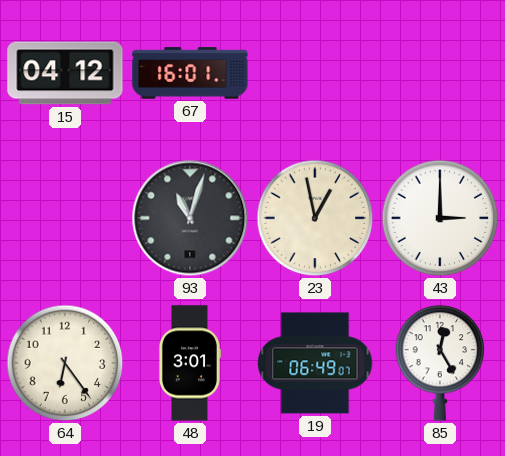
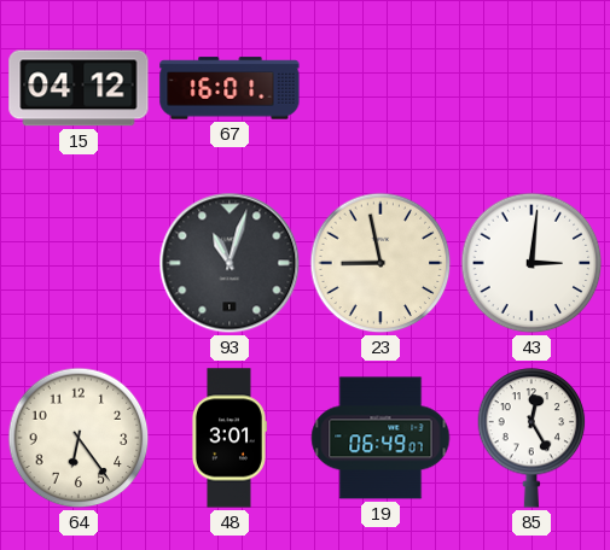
23: 12:58 -> 8:58 (380, 263)
43: 3:00 -> 3:01 (531, 263)
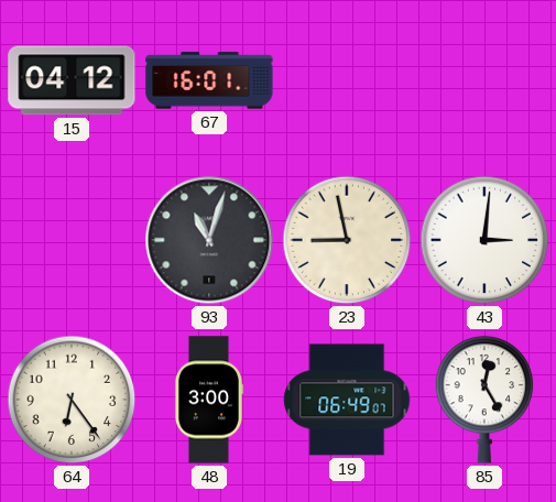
48: 3:01 -> 3:00 (208, 400)
